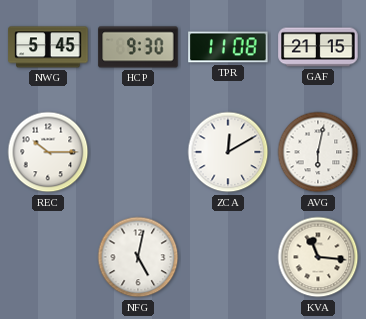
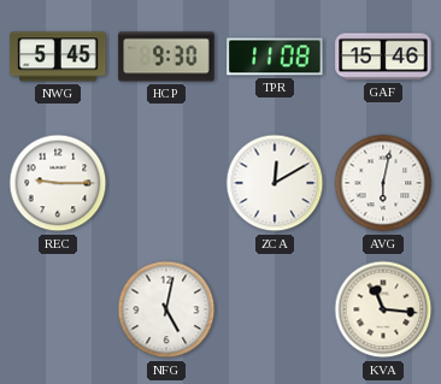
GAF: 21:15 -> 15:46 (383, 57)
REC: 10:15 -> 9:15 (58, 183)
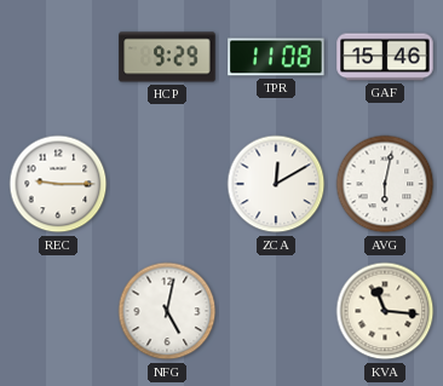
NWG: 5:45 -> none (58, 57)
HCP: 9:30 -> 9:29 (167, 57)
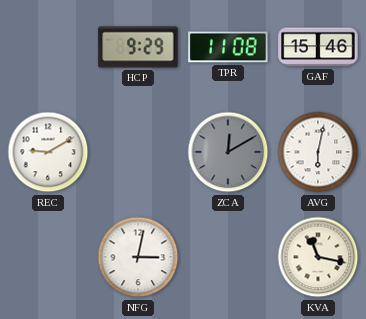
REC: 9:15 -> 9:10 (48, 152)
ZCA dial: white -> grey (228, 152)
NFG: 5:02 -> 3:02 (138, 257)
KVA: 11:16 -> 11:17 (318, 257)
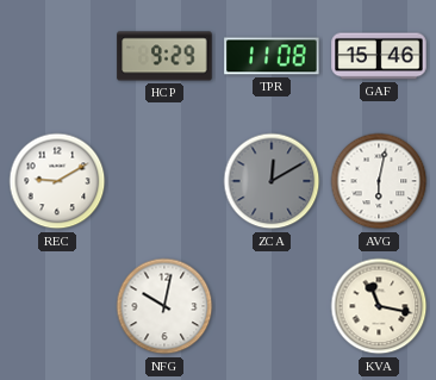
NFG: 3:02 -> 10:02 (164, 306)
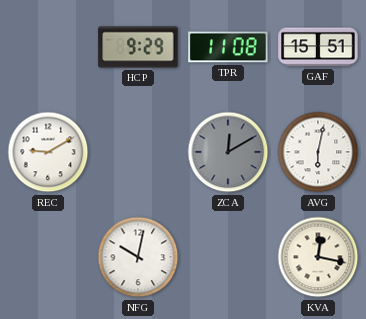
GAF: 15:46 -> 15:51 (318, 47)
KVA: 11:17 -> 12:17 (318, 257)
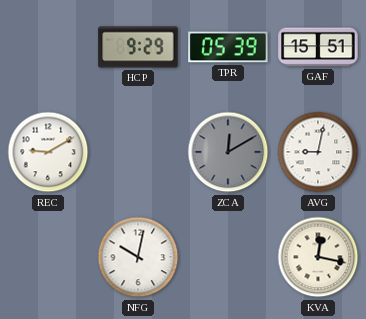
TPR: 11:08 -> 05:39 (228, 47)
AVG: 6:02 -> 9:02 (318, 152)
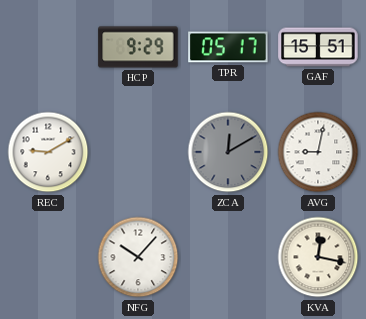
TPR: 05:39 -> 05:17 (228, 47)
NFG: 10:02 -> 10:07 (138, 257)
